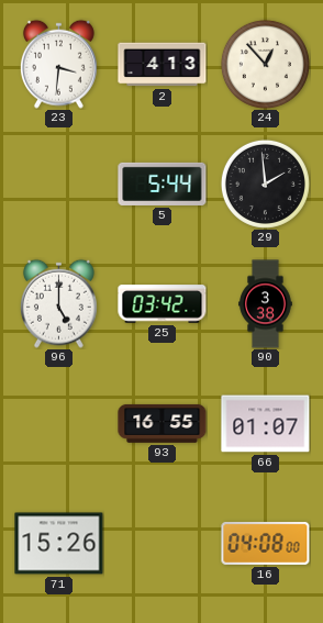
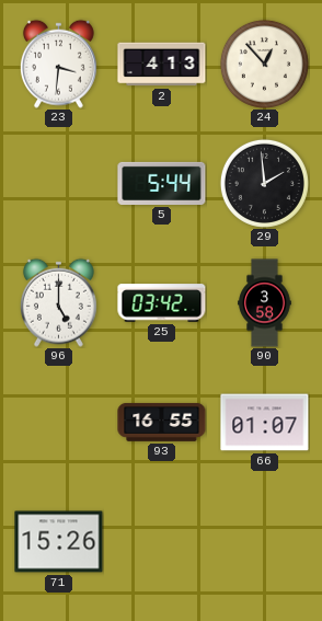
90: 3:38 -> 3:58 (265, 303)
16: 04:08 -> none (266, 543)
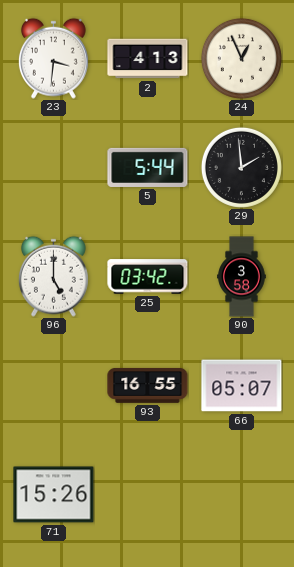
24: 12:53 -> 12:56 (241, 58)
66: 01:07 -> 05:07 (242, 386)
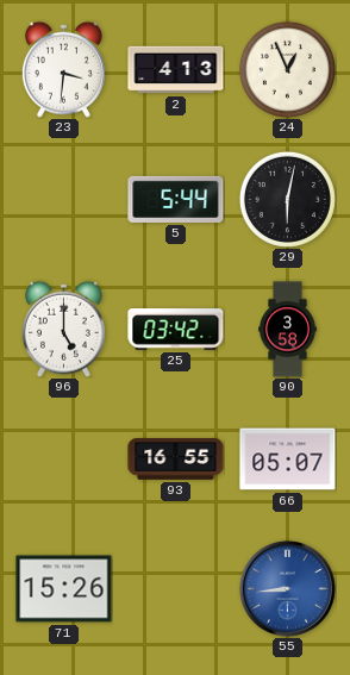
29: 1:59 -> 6:02 (287, 199)
55: none -> 8:44 (288, 589)
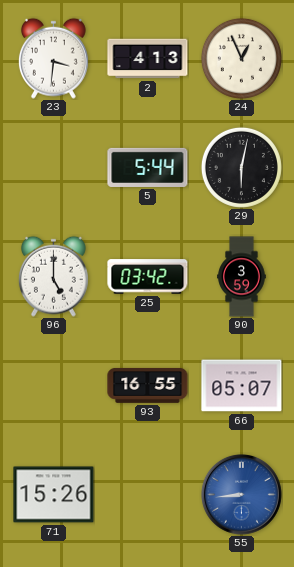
90: 3:58 -> 3:59 (242, 277)
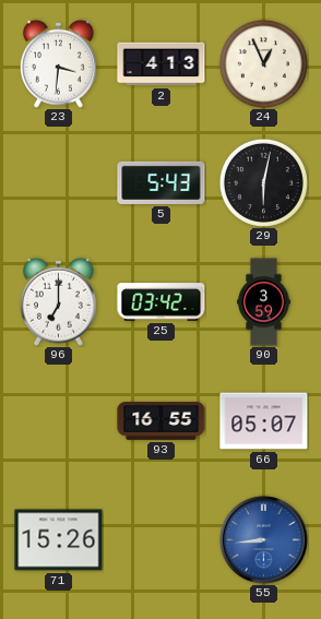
5: 5:44 -> 5:43 (162, 182)
96: 5:00 -> 7:00 (58, 301)
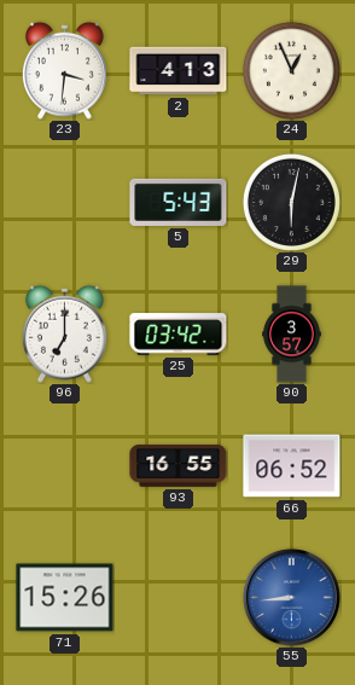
90: 3:59 -> 3:57 (292, 335)
66: 05:07 -> 06:52 (292, 466)
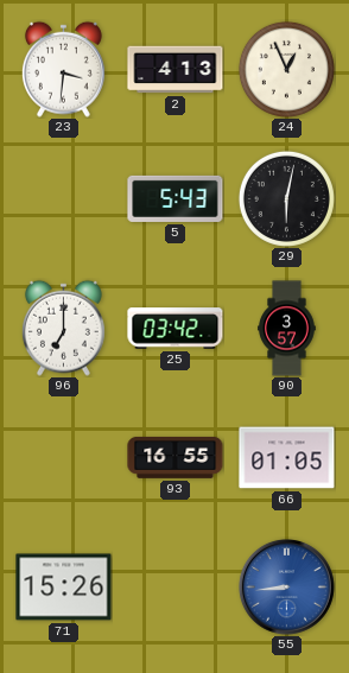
66: 06:52 -> 01:05 (287, 458)
